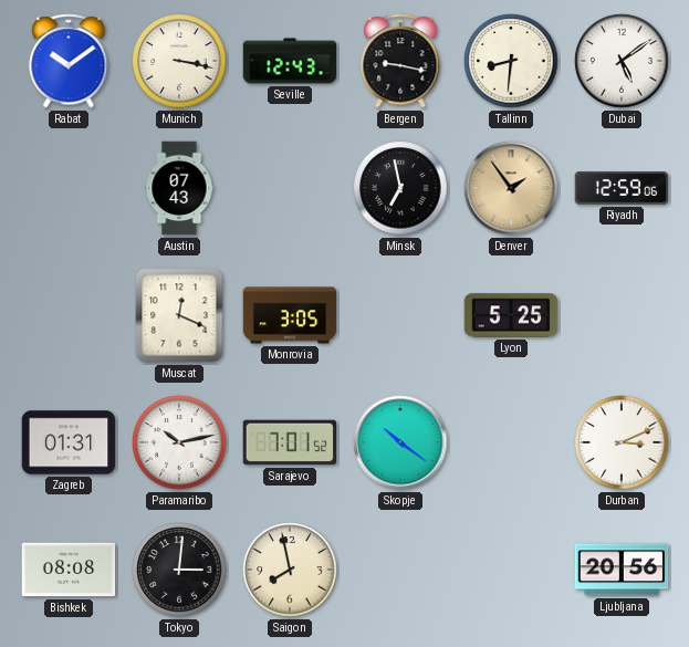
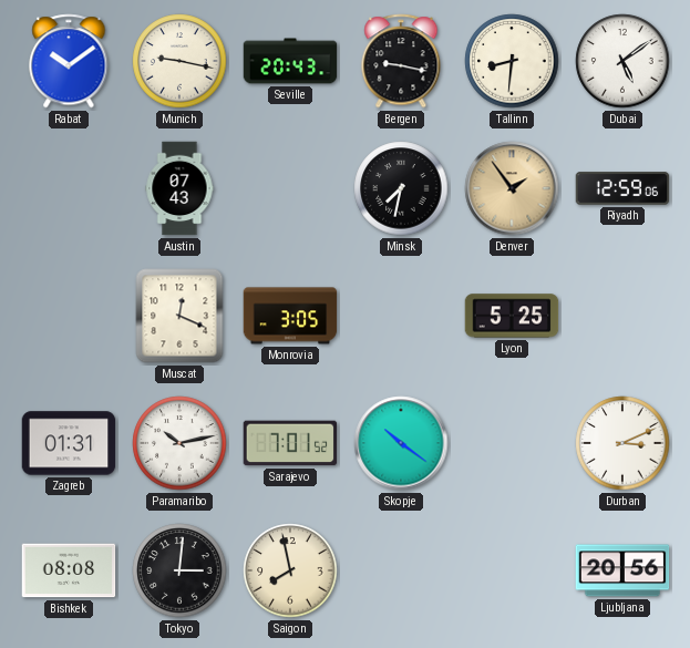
Munich: 3:17 -> 9:17 (179, 61)
Seville: 12:43 -> 20:43 (290, 61)
Minsk: 6:58 -> 7:32 (401, 188)
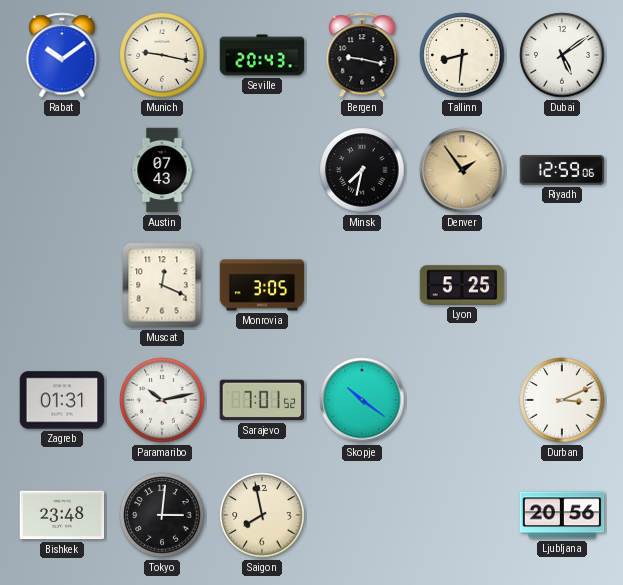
Bishkek: 08:08 -> 23:48 (62, 515)
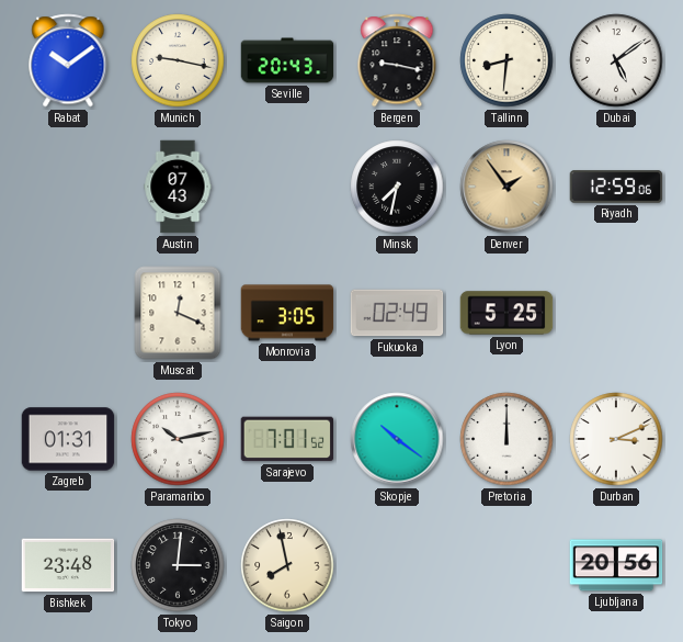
Fukuoka: none -> 02:49 (397, 313)
Pretoria: none -> 12:00 (506, 439)
